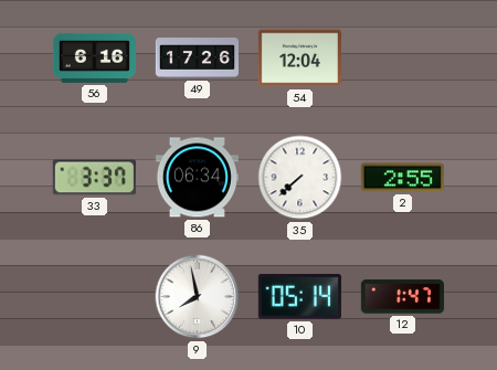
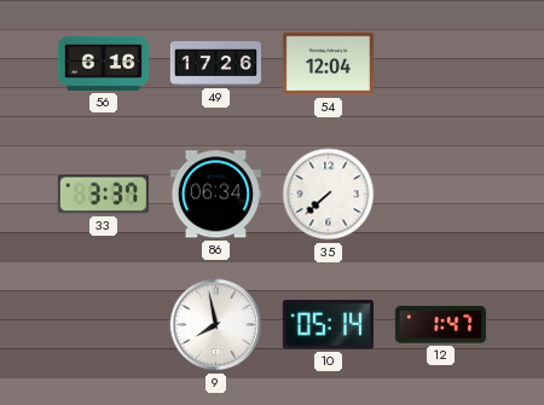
2: 2:55 -> none (402, 178)
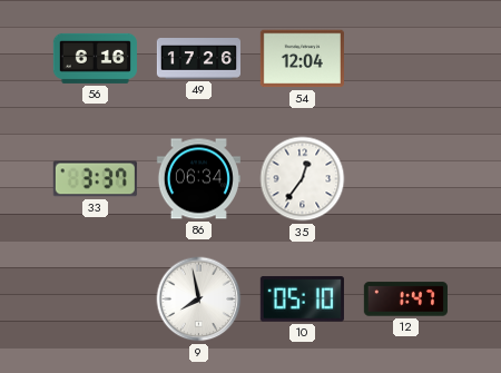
35: 7:38 -> 12:36 (303, 179)
10: 05:14 -> 05:10 (302, 300)
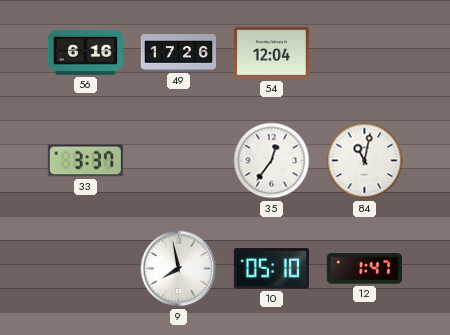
86: 06:34 -> none (198, 179)
84: none -> 11:02 (365, 161)
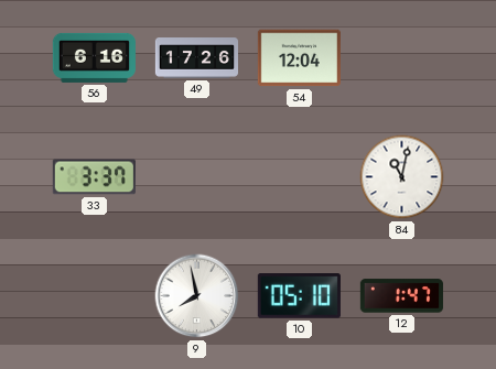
35: 12:36 -> none (272, 161)
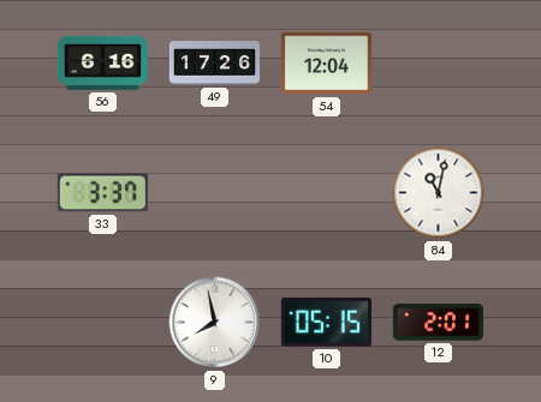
10: 05:10 -> 05:15 (326, 323)
12: 1:47 -> 2:01 (438, 323)
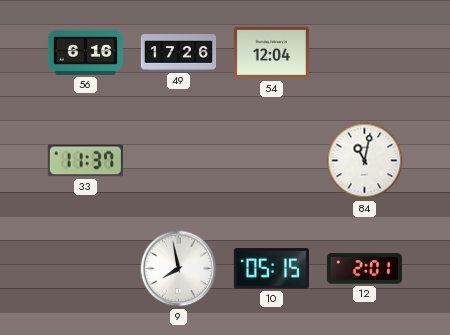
33: 3:37 -> 11:37 (85, 161)
